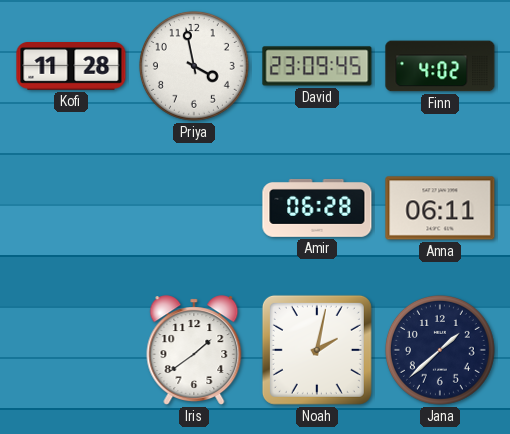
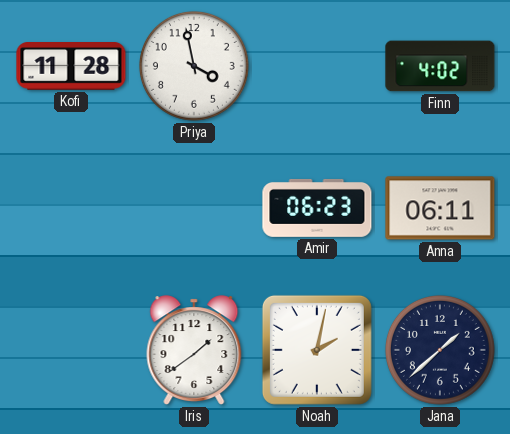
David: 23:09 -> none (317, 66)
Amir: 06:28 -> 06:23 (317, 208)
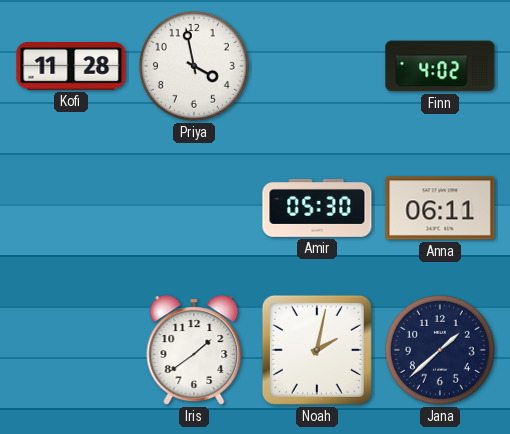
Amir: 06:23 -> 05:30 (317, 208)
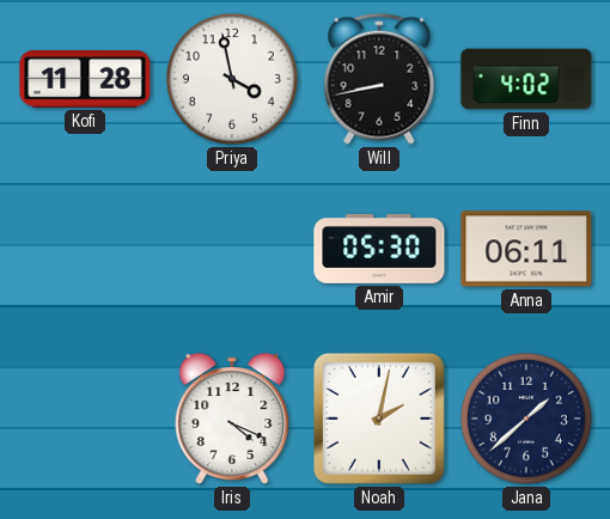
Will: none -> 8:43 (379, 79)
Iris: 1:39 -> 4:19 (232, 419)
